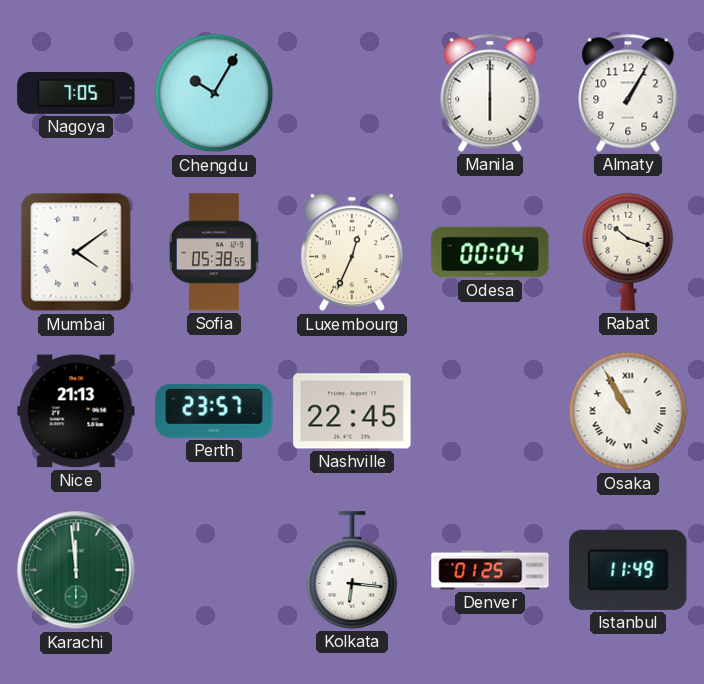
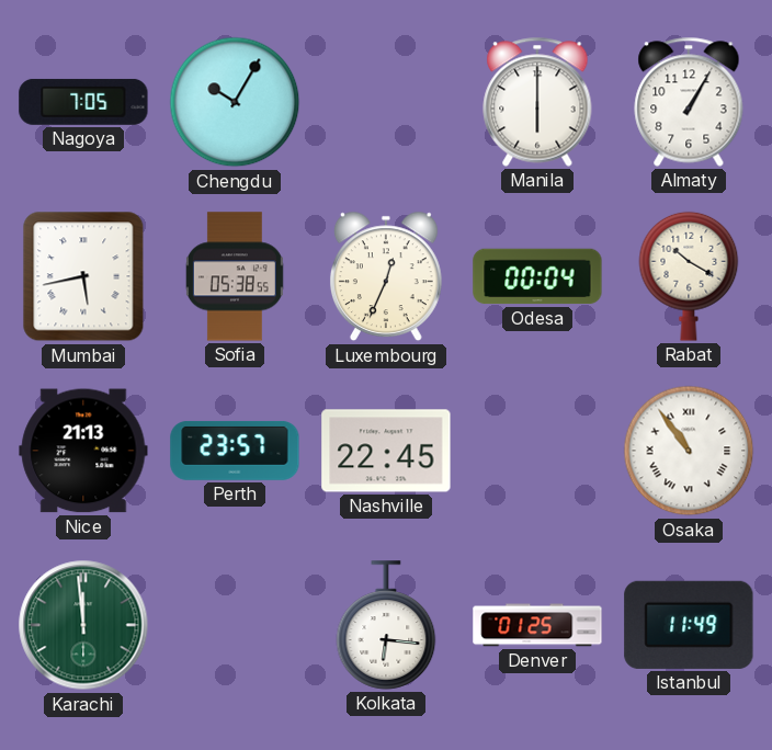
Mumbai: 4:09 -> 5:43 (83, 276)
Rabat: 10:18 -> 10:20 (689, 276)
Osaka: 10:55 -> 10:54 (689, 451)
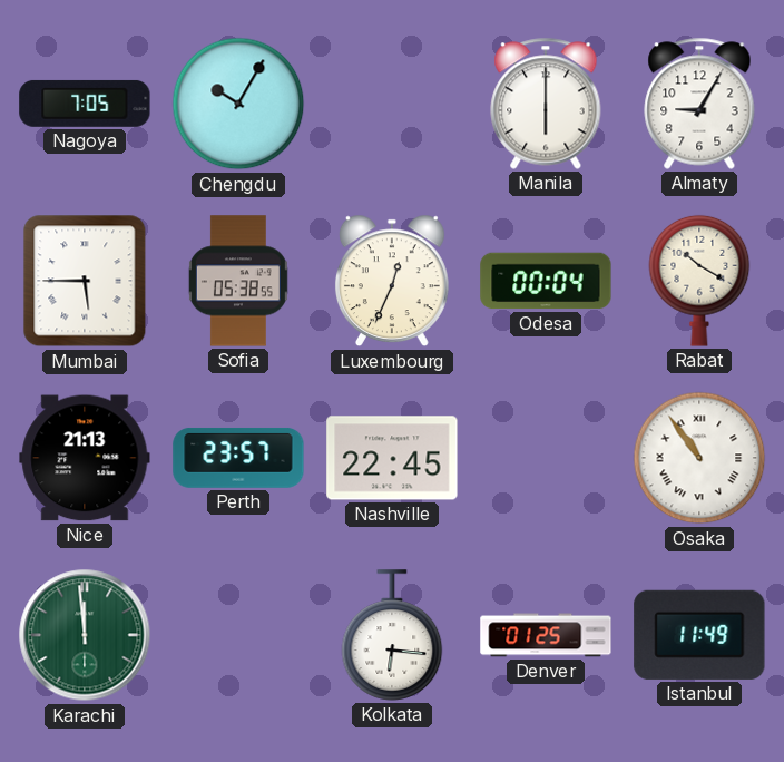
Almaty: 1:05 -> 9:05 (699, 104)
Mumbai: 5:43 -> 5:45 (85, 281)
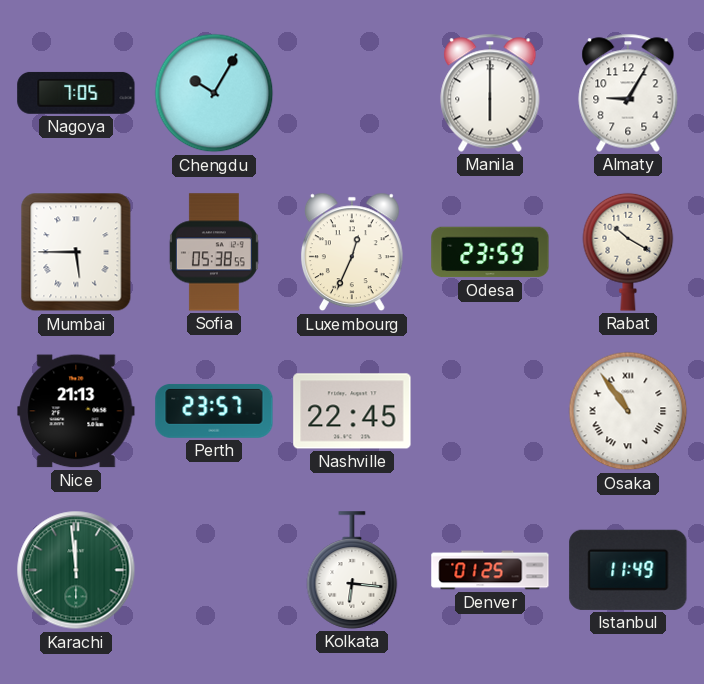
Odesa: 00:04 -> 23:59 (490, 252)
